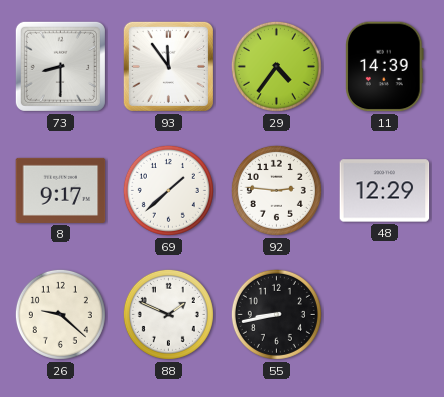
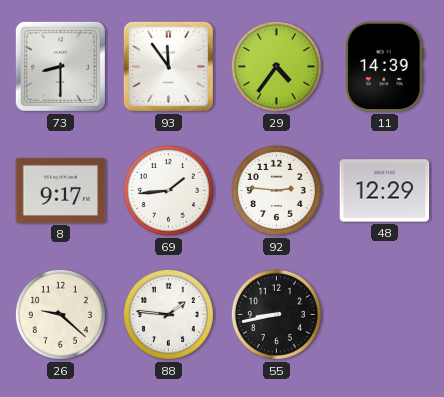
69: 1:38 -> 1:44 (168, 190)
88: 1:49 -> 1:46 (168, 314)
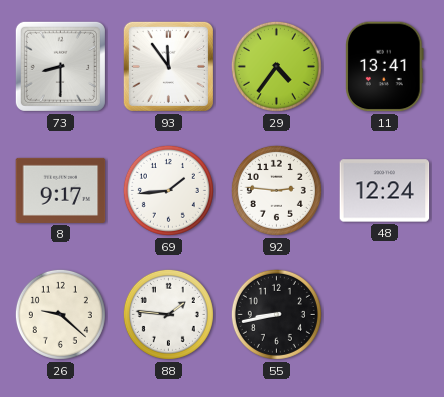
11: 14:39 -> 13:41 (385, 67)
48: 12:29 -> 12:24 (385, 191)
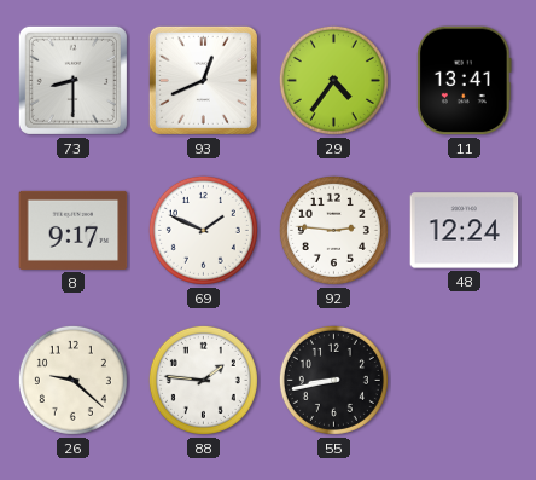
93: 11:54 -> 12:41 (203, 80)
69: 1:44 -> 1:49 (203, 230)
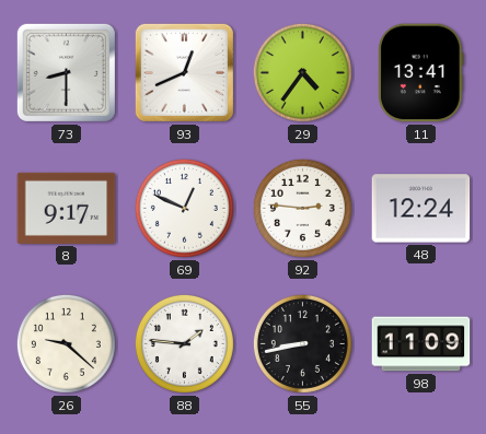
69: 1:49 -> 12:49 (184, 208)
98: none -> 11:09 (421, 344)
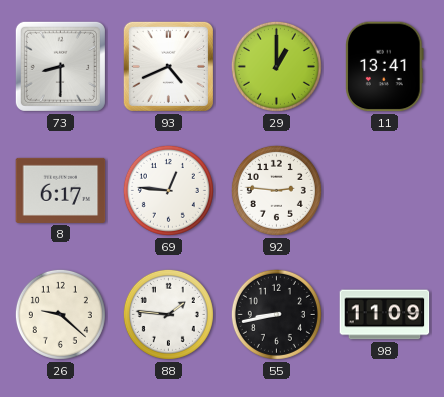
93: 12:41 -> 4:41 (168, 66)
29: 4:36 -> 1:00 (276, 66)
8: 9:17 -> 6:17 (61, 190)
69: 12:49 -> 12:46 (168, 190)
48: 12:24 -> none (421, 209)
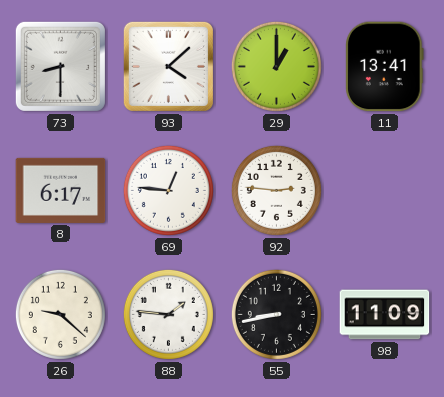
93: 4:41 -> 4:08 (168, 66)
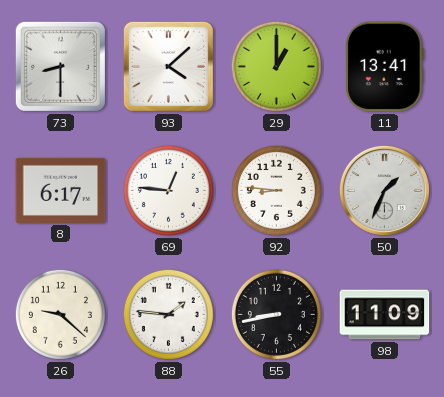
92: 2:46 -> 8:46 (276, 190)
50: none -> 1:34 (384, 190)
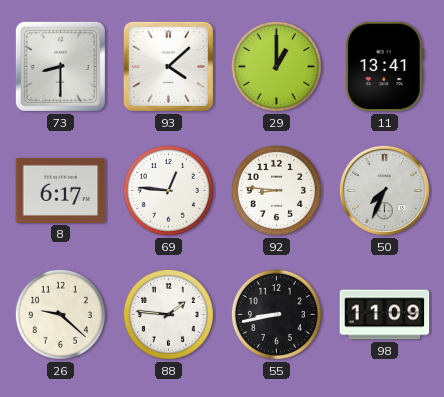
50: 1:34 -> 7:34 (384, 190)
